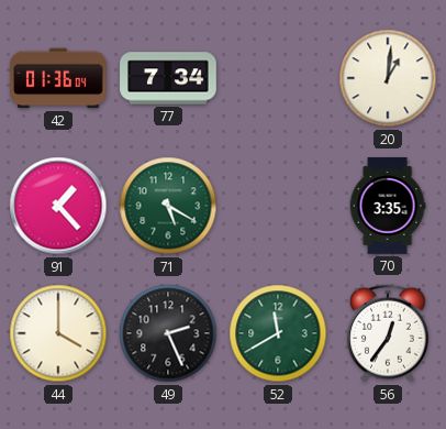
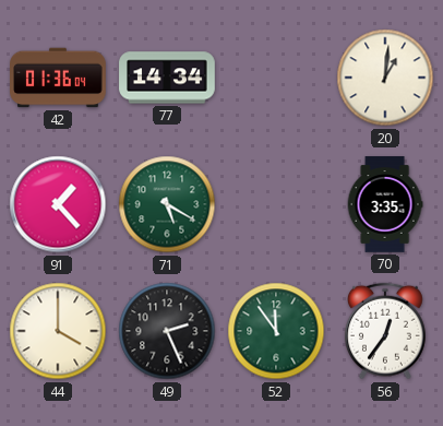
77: 7:34 -> 14:34 (167, 78)
52: 11:40 -> 11:54 (276, 331)
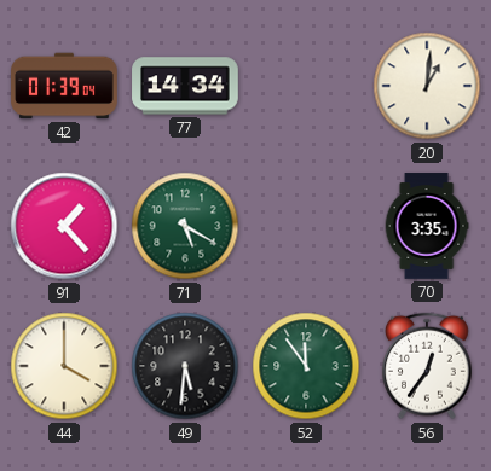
42: 01:36 -> 01:39 (64, 86)
49: 2:26 -> 5:31 (185, 366)
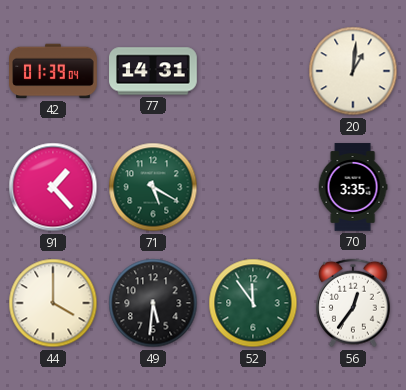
77: 14:34 -> 14:31 (153, 71)
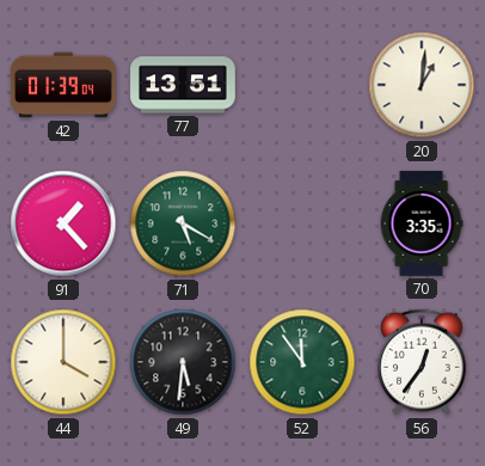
77: 14:31 -> 13:51 (183, 85)
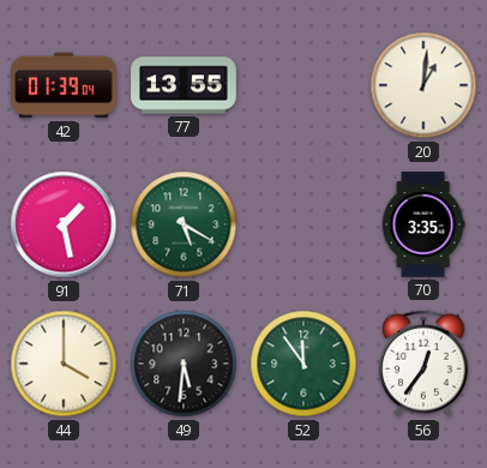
77: 13:51 -> 13:55 (184, 85)
91: 1:23 -> 1:28 (64, 224)
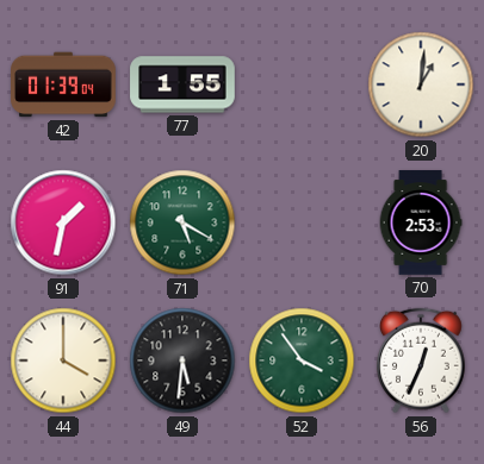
77: 13:55 -> 1:55 (182, 84)
91: 1:28 -> 1:32 (63, 222)
70: 3:35 -> 2:53 (421, 222)
52: 11:54 -> 3:54 (302, 360)
56: 12:36 -> 12:34 (421, 360)
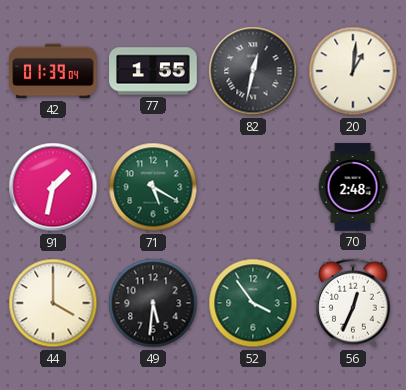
82: none -> 12:32 (253, 71)
70: 2:53 -> 2:48 (353, 187)
